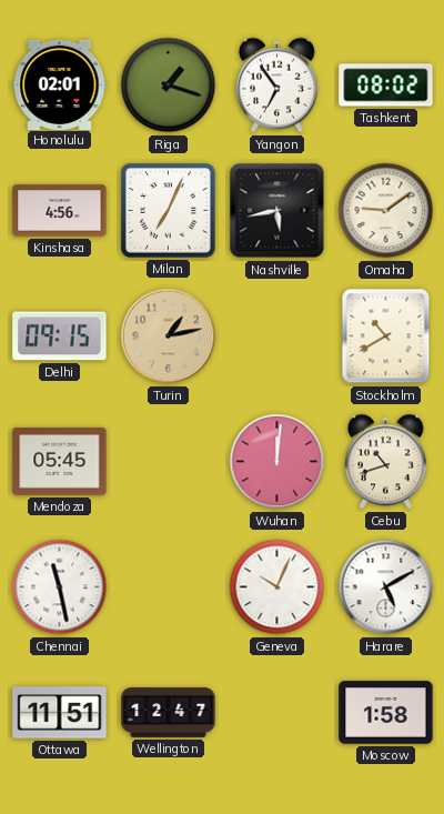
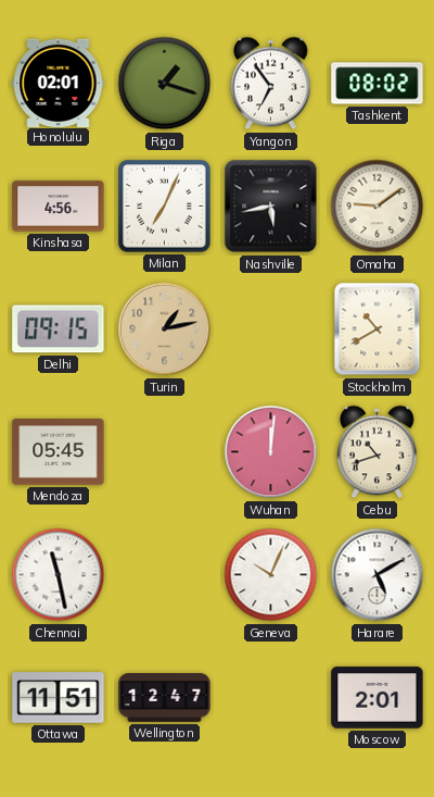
Moscow: 1:58 -> 2:01 (378, 698)
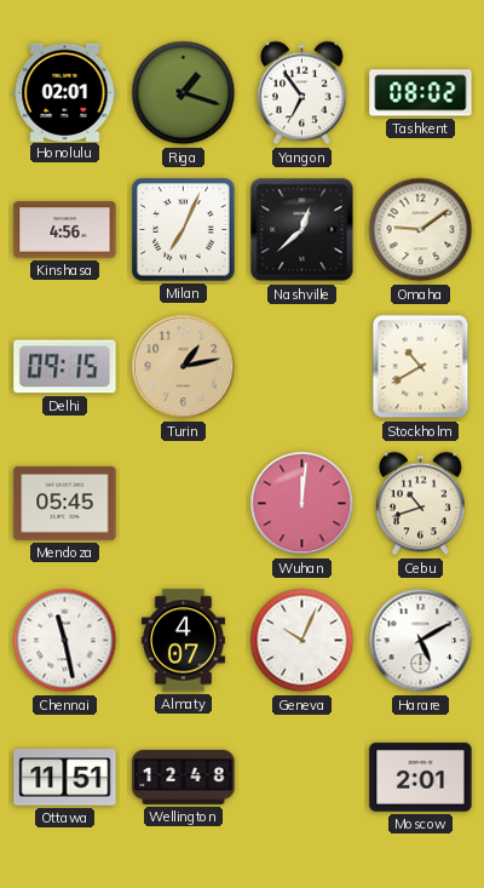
Nashville: 5:43 -> 12:38 (302, 230)
Almaty: none -> 4:07 (183, 641)
Wellington: 12:47 -> 12:48 (184, 778)
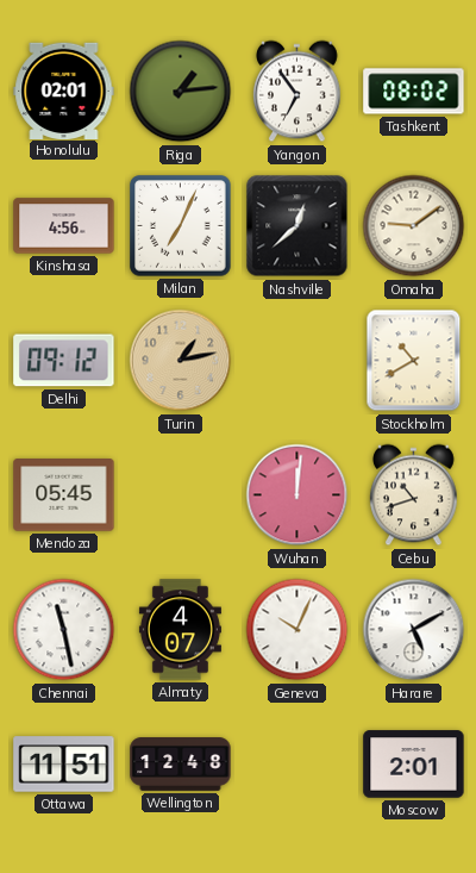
Riga: 1:18 -> 1:14 (181, 92)
Delhi: 09:15 -> 09:12 (64, 361)
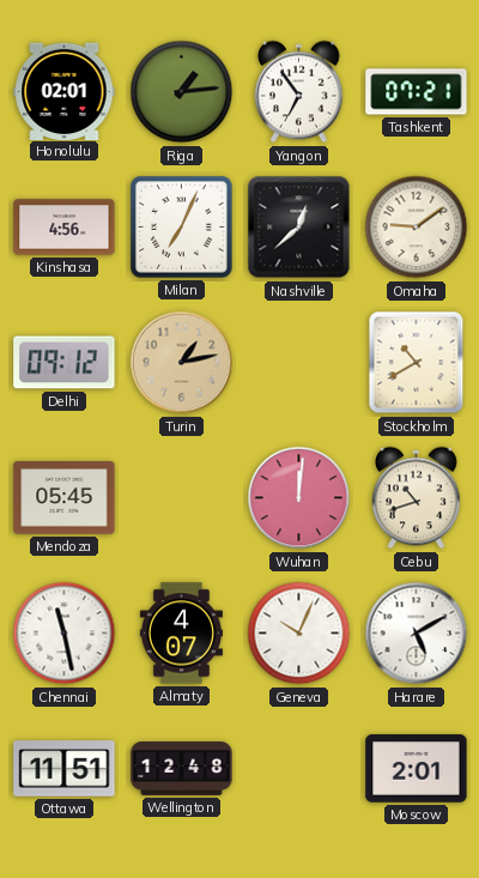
Tashkent: 08:02 -> 07:21 (417, 92)
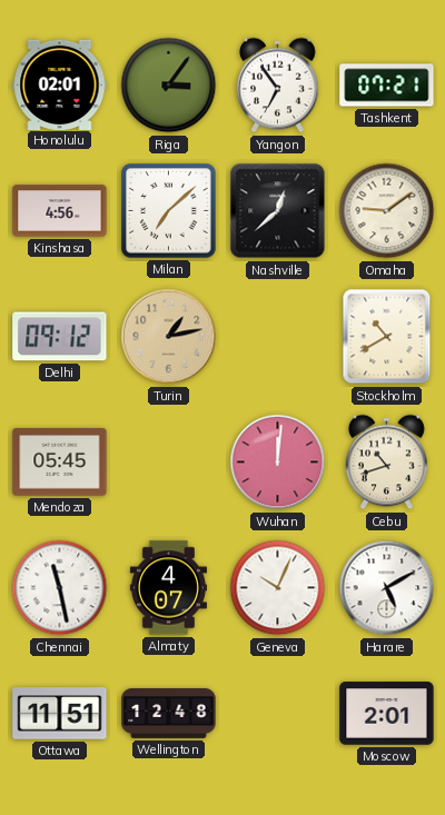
Riga: 1:14 -> 3:06 (169, 86)
Milan: 7:04 -> 7:08 (169, 211)
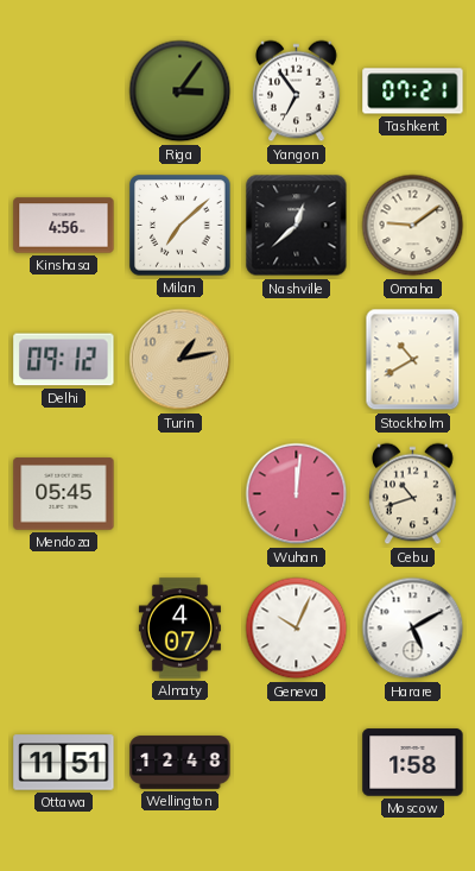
Honolulu: 02:01 -> none (60, 85)
Chennai: 11:28 -> none (60, 588)
Moscow: 2:01 -> 1:58 (413, 763)
